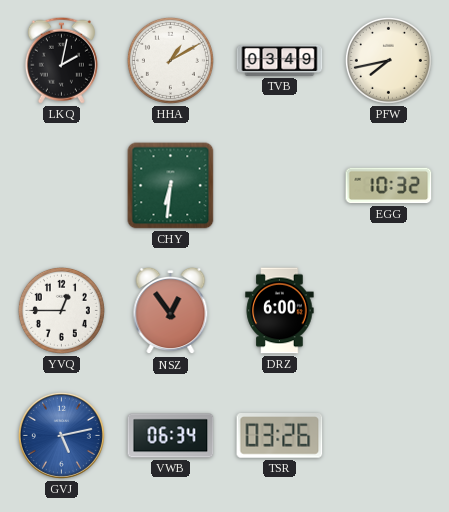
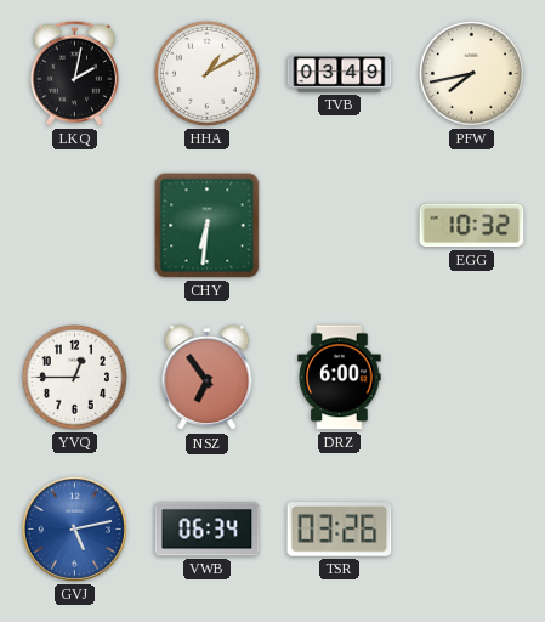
NSZ: 12:54 -> 6:54 (208, 378)
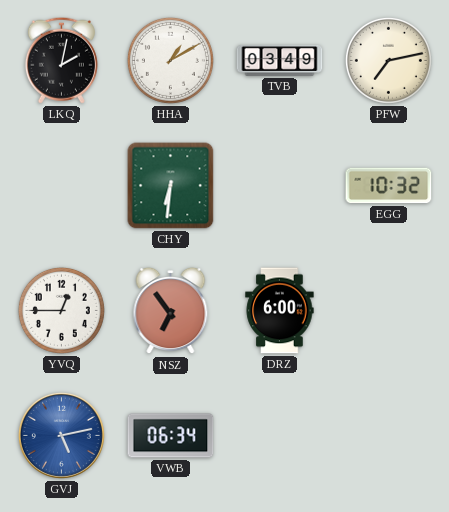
PFW: 7:43 -> 7:13 (388, 60)
TSR: 03:26 -> none (340, 530)
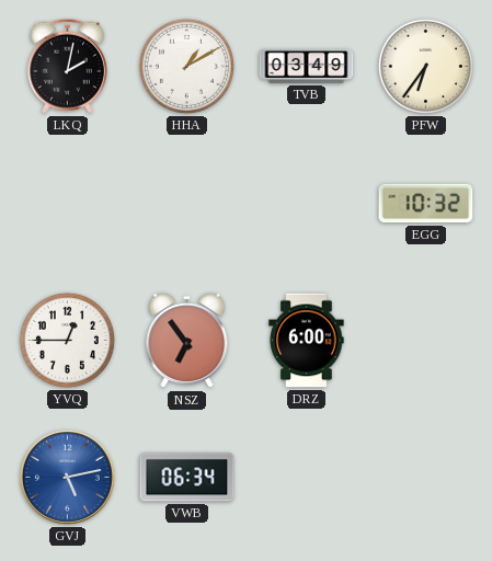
PFW: 7:13 -> 6:36 (425, 66)
CHY: 6:31 -> none (171, 186)
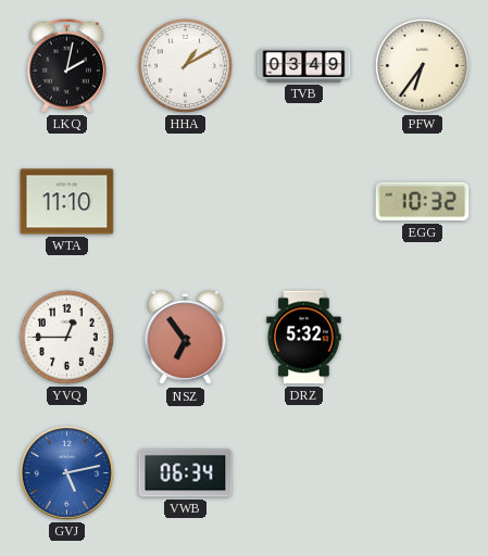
WTA: none -> 11:10 (67, 202)
DRZ: 6:00 -> 5:32 (304, 338)
